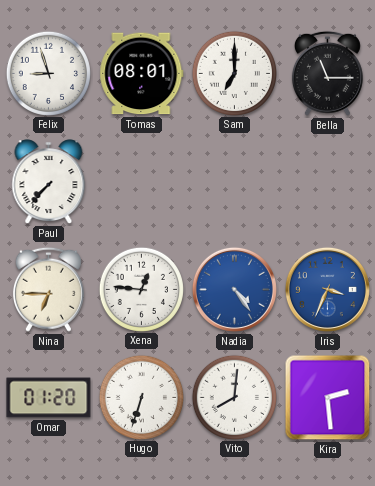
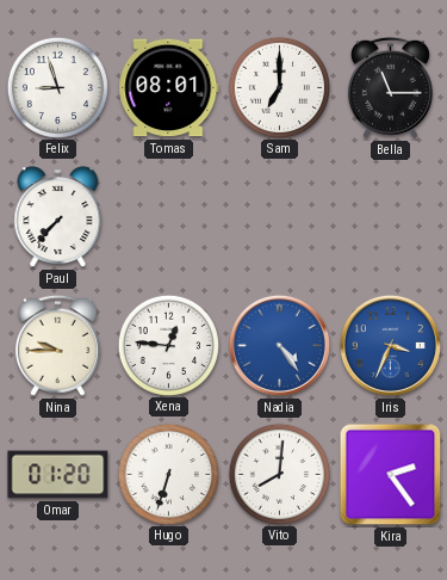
Nina: 6:45 -> 9:45 (57, 345)
Kira: 2:29 -> 2:24 (391, 475)
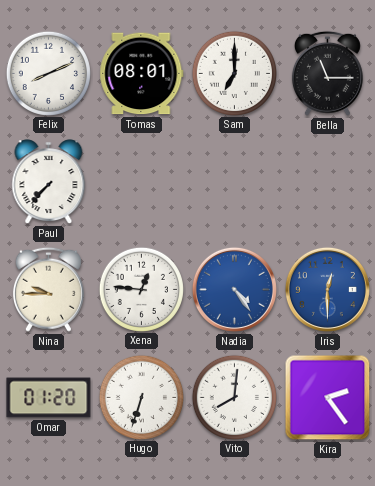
Felix: 8:57 -> 8:11 (48, 73)
Iris: 3:34 -> 12:30 (327, 289)
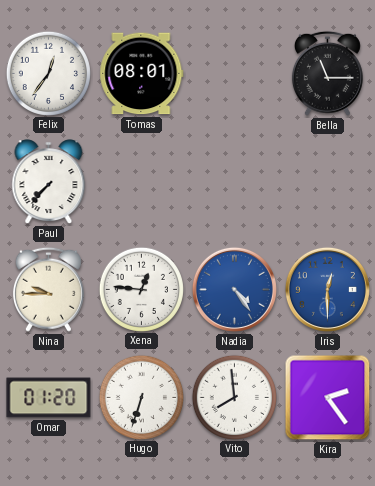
Felix: 8:11 -> 12:36 (48, 73)
Sam: 7:00 -> none (234, 73)
Vito: 8:01 -> 7:59 (234, 397)
